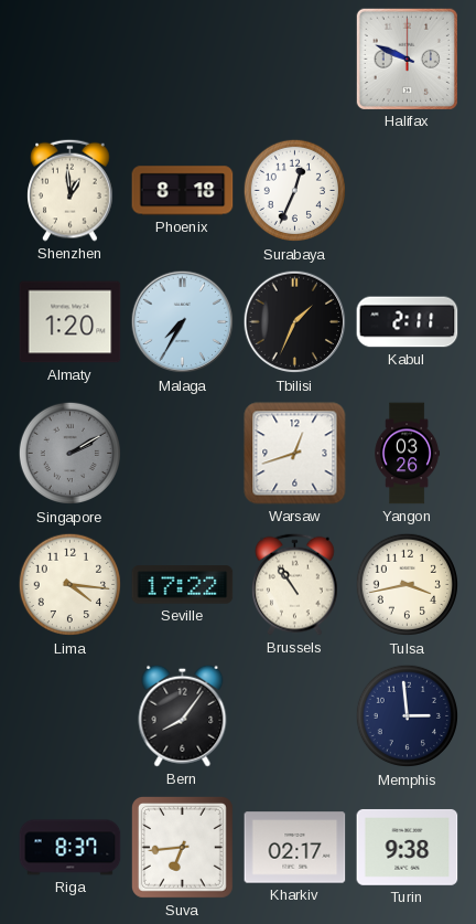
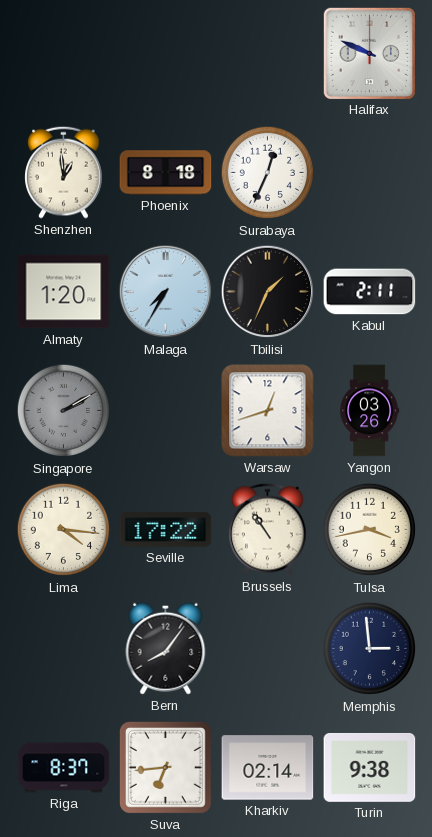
Kharkiv: 02:17 -> 02:14 (268, 768)
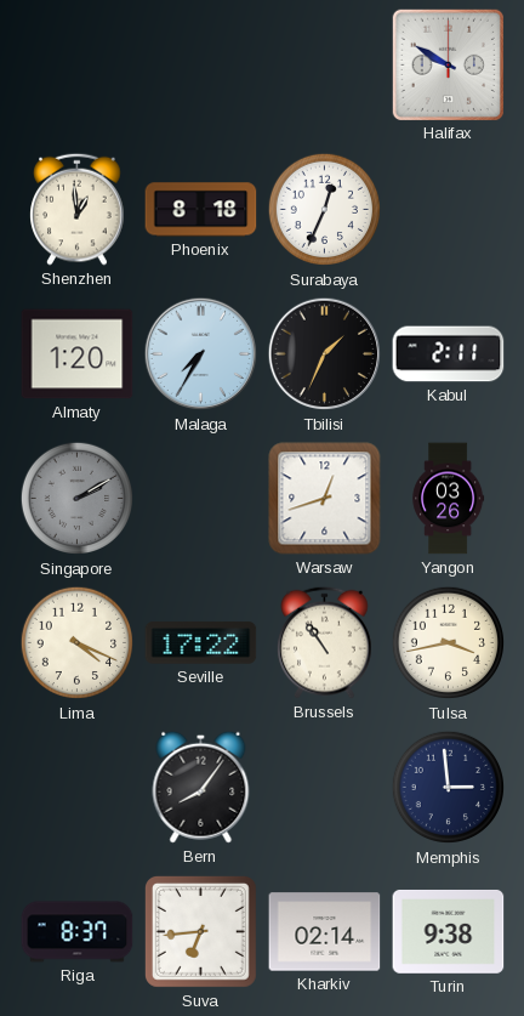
Halifax: 9:49 -> 9:50 (448, 64)
Lima: 4:16 -> 4:19 (78, 643)
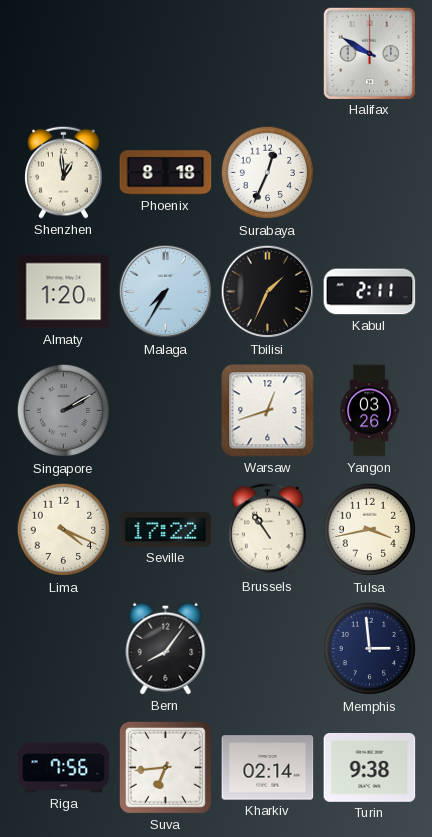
Riga: 8:37 -> 7:56 (64, 768)
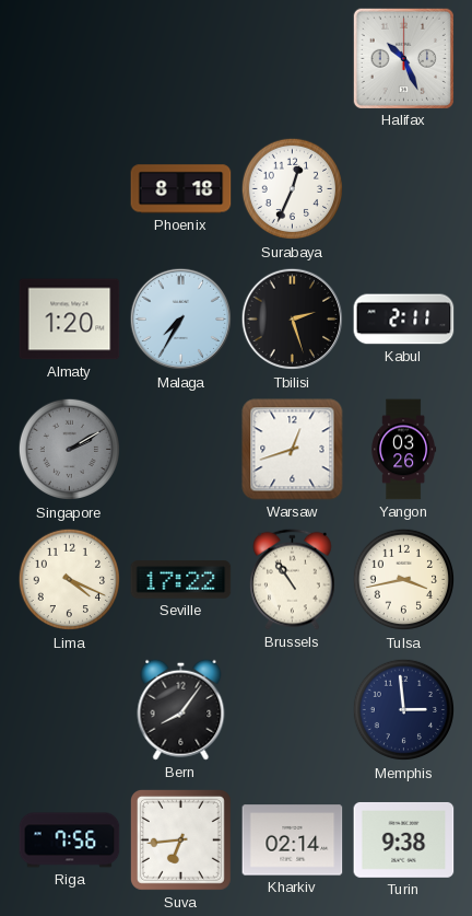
Halifax: 9:50 -> 10:26 (403, 58)
Shenzhen: 12:59 -> none (64, 172)
Tbilisi: 1:34 -> 2:27 (293, 320)
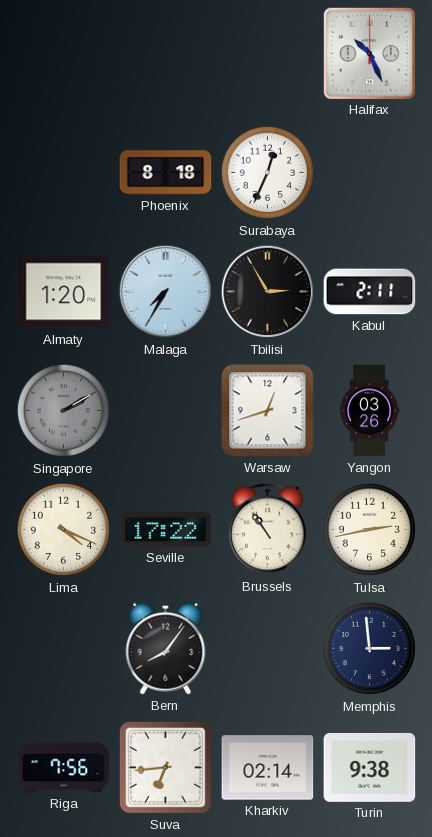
Tbilisi: 2:27 -> 2:55 (268, 292)
Tulsa: 3:43 -> 2:43 (370, 530)
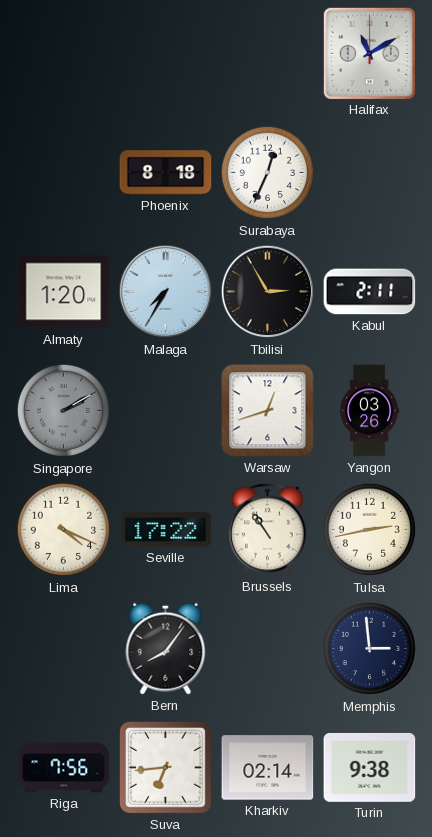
Halifax: 10:26 -> 11:10 (369, 53)
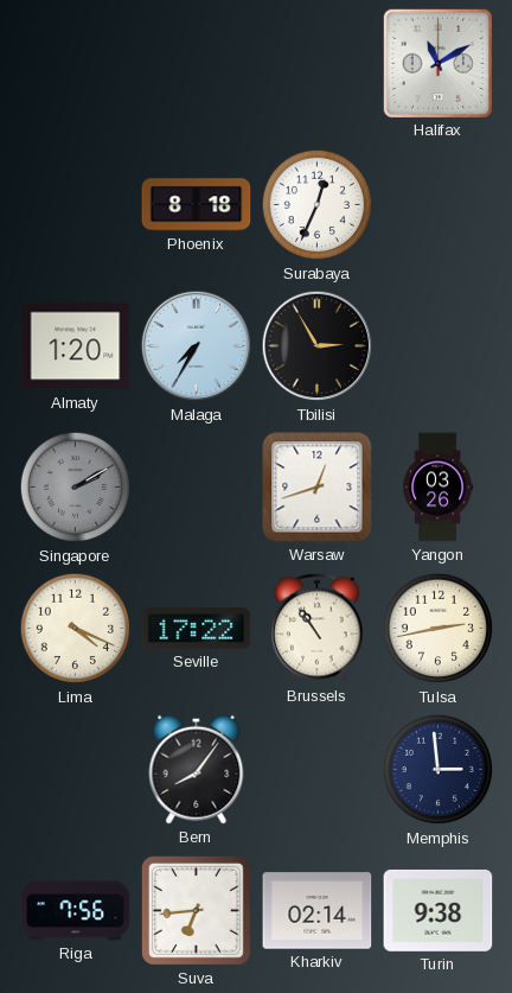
Kabul: 2:11 -> none (370, 292)
